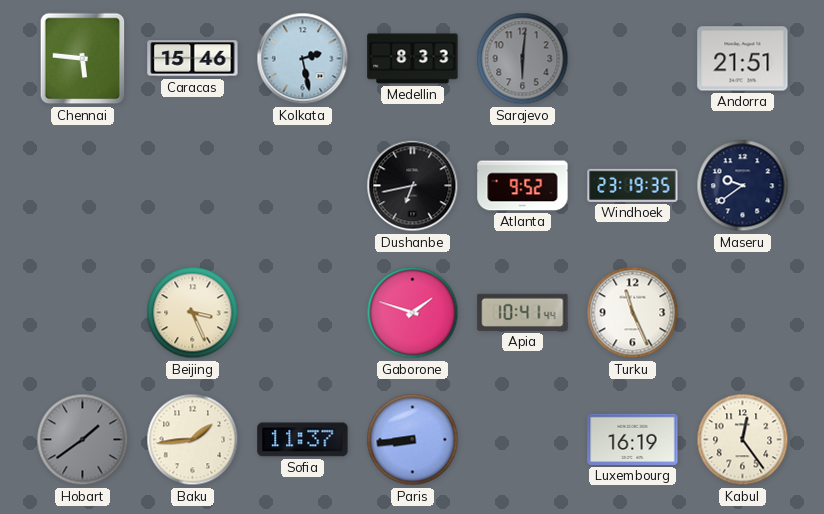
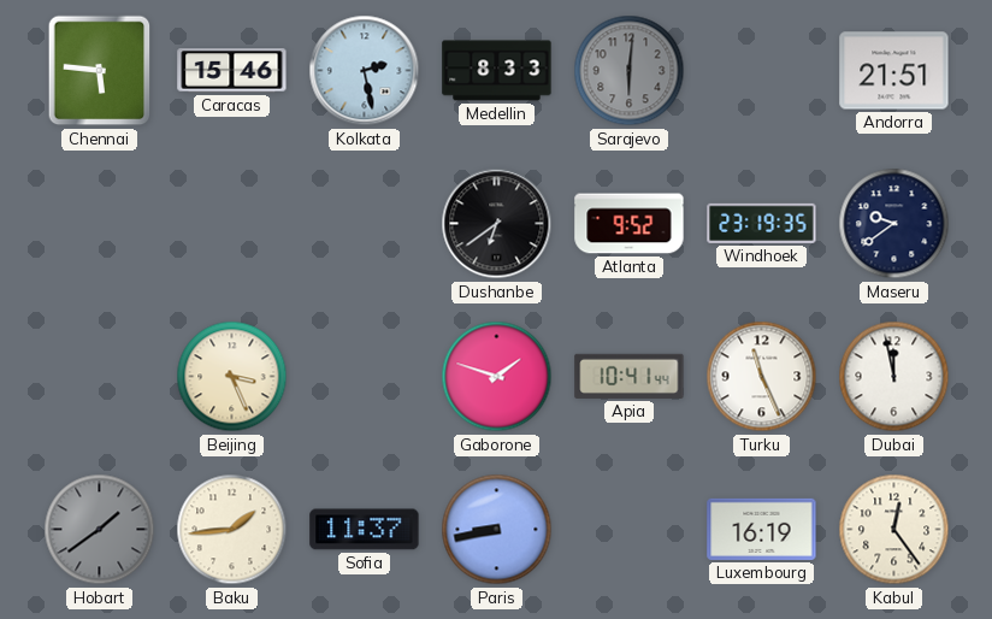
Dushanbe: 6:43 -> 6:39 (497, 224)
Dubai: none -> 11:58 (894, 377)
Paris: 8:44 -> 8:43 (497, 530)
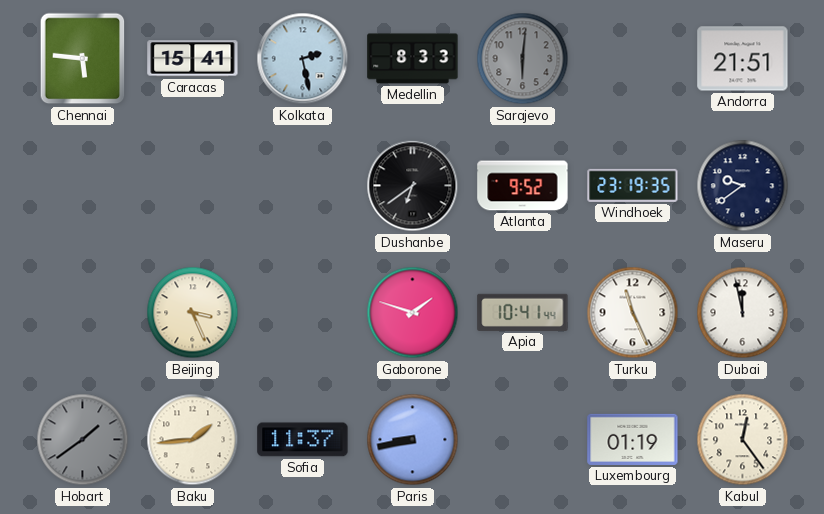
Caracas: 15:46 -> 15:41 (193, 59)
Luxembourg: 16:19 -> 01:19 (633, 439)
